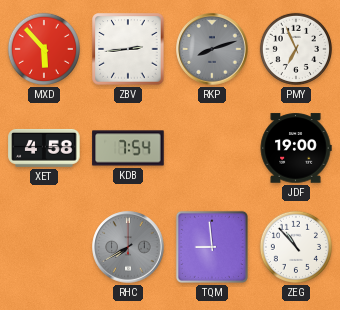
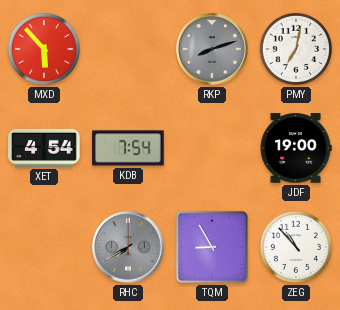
ZBV: 2:44 -> none (128, 49)
PMY: 6:56 -> 7:02 (296, 49)
XET: 4:58 -> 4:54 (44, 148)
TQM: 8:59 -> 8:55 (212, 247)
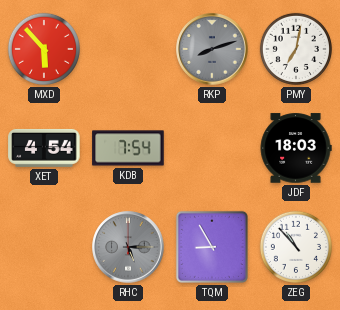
JDF: 19:00 -> 18:03 (296, 148)
RHC: 7:40 -> 5:15 (128, 247)
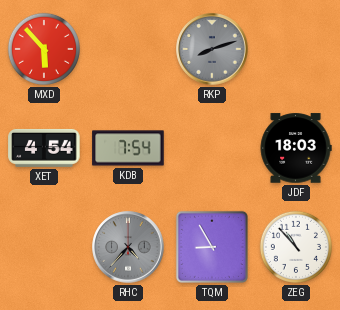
PMY: 7:02 -> none (296, 49)
RHC: 5:15 -> 4:37 (128, 247)
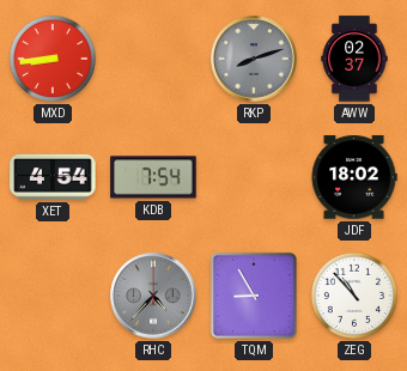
MXD: 5:53 -> 8:44 (53, 59)
AWW: none -> 02:37 (354, 59)
JDF: 18:03 -> 18:02 (354, 177)
